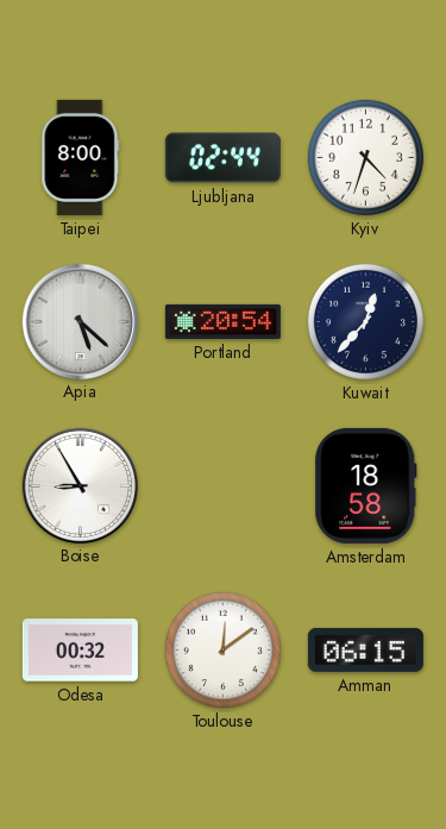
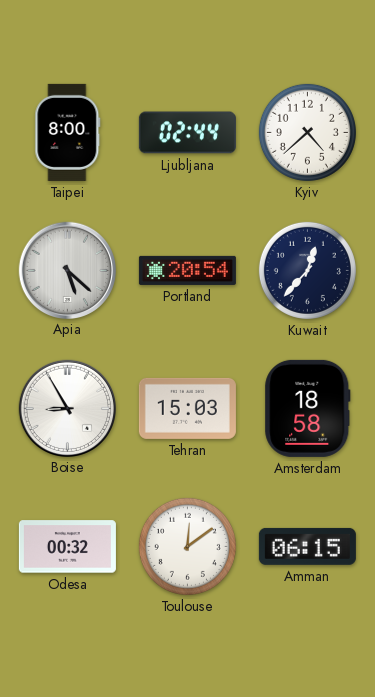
Kyiv: 4:33 -> 4:38 (307, 132)
Tehran: none -> 15:03 (187, 408)
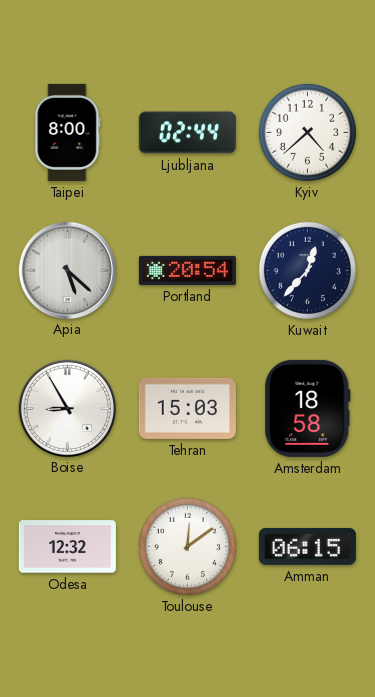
Odesa: 00:32 -> 12:32 (67, 547)
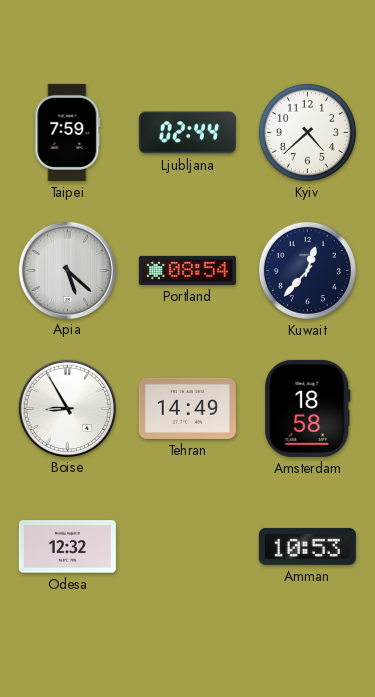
Taipei: 8:00 -> 7:59 (68, 132)
Portland: 20:54 -> 08:54 (187, 270)
Tehran: 15:03 -> 14:49 (187, 408)
Toulouse: 12:09 -> none (187, 546)
Amman: 06:15 -> 10:53 (307, 546)
